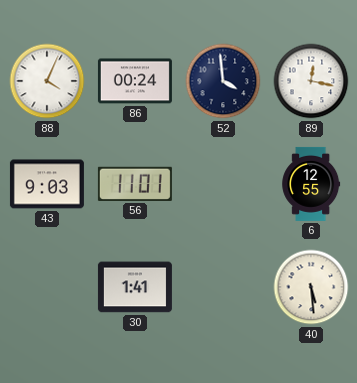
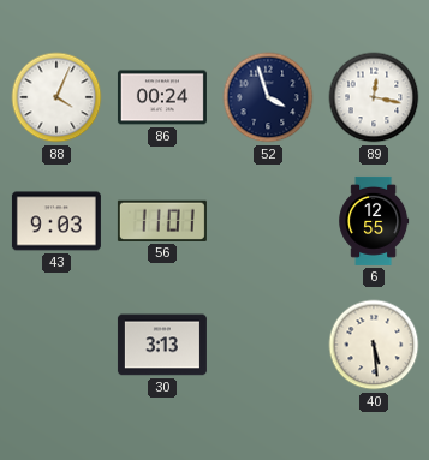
52: 3:59 -> 3:57 (268, 97)
30: 1:41 -> 3:13 (162, 345)
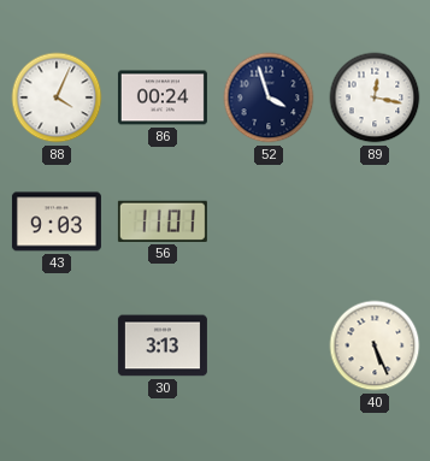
6: 12:55 -> none (374, 221)
40: 5:29 -> 5:26 (375, 345)
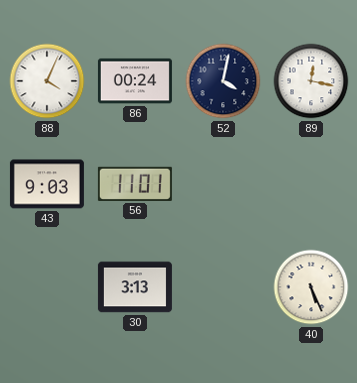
52: 3:57 -> 4:02 (223, 81)
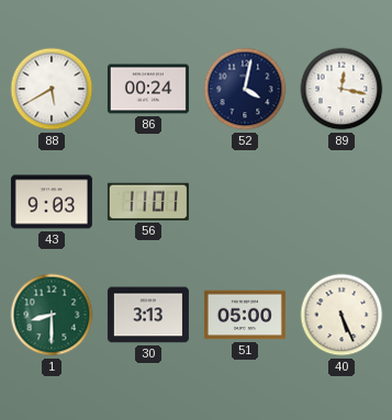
88: 4:04 -> 5:40 (52, 89)
1: none -> 8:30 (52, 315)
51: none -> 05:00 (245, 315)
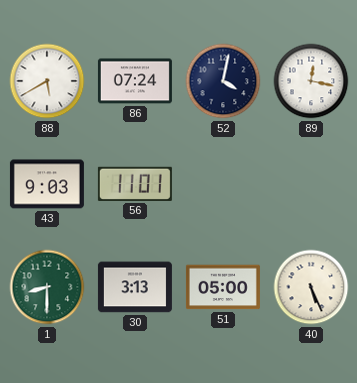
86: 00:24 -> 07:24 (135, 81)
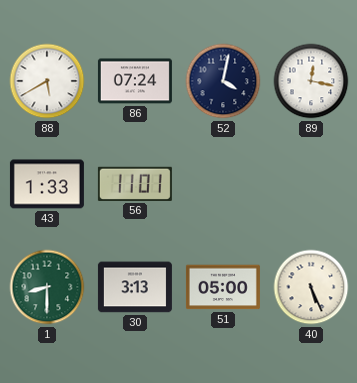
43: 9:03 -> 1:33 (47, 184)
